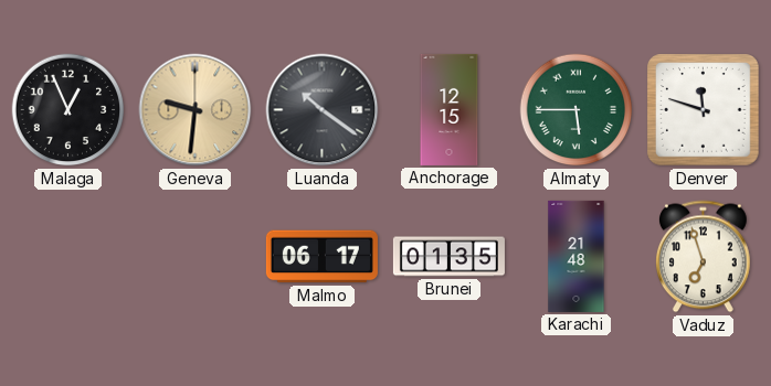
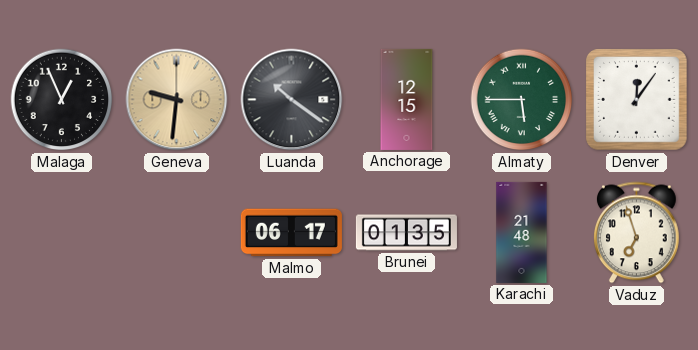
Denver: 11:48 -> 12:06 (637, 100)
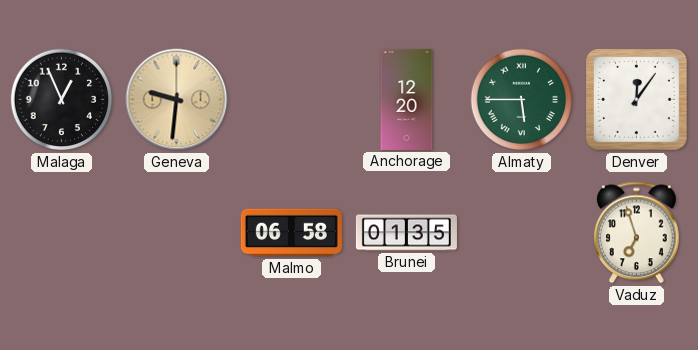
Luanda: 10:21 -> none (292, 100)
Anchorage: 12:15 -> 12:20 (407, 99)
Malmo: 06:17 -> 06:58 (291, 233)
Karachi: 21:48 -> none (522, 232)
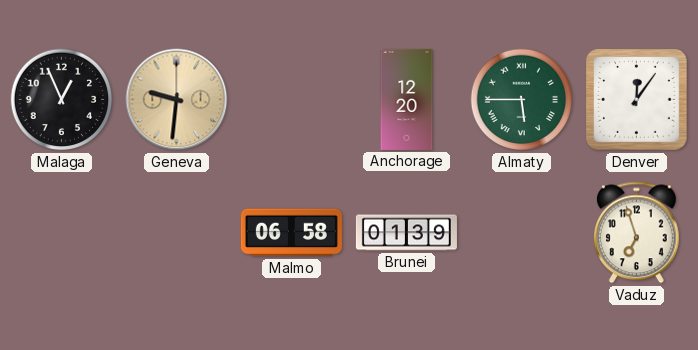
Brunei: 01:35 -> 01:39 (406, 233)
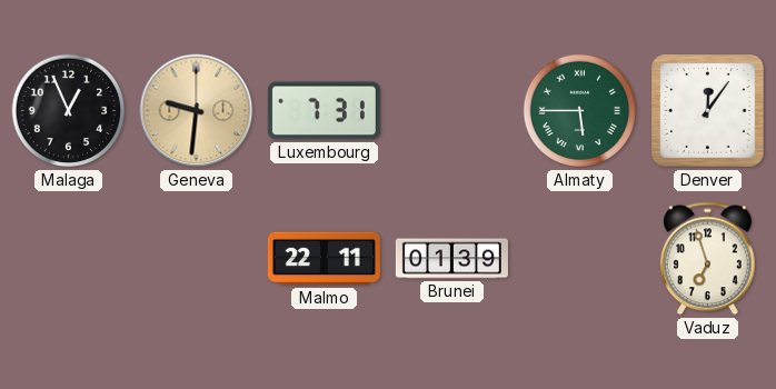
Luxembourg: none -> 7:31 (324, 111)
Anchorage: 12:20 -> none (407, 99)
Malmo: 06:58 -> 22:11 (324, 259)
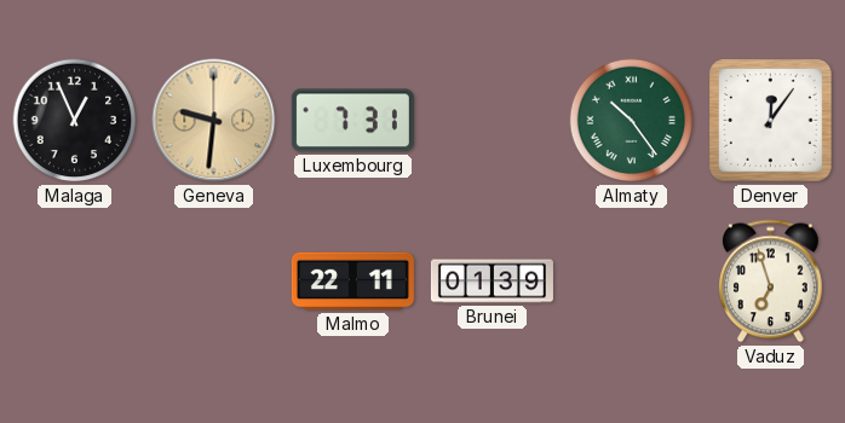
Almaty: 5:45 -> 10:24 (632, 121)
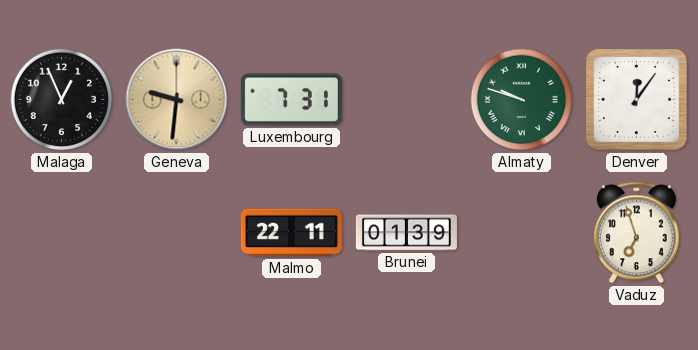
Almaty: 10:24 -> 9:48 (522, 100)
